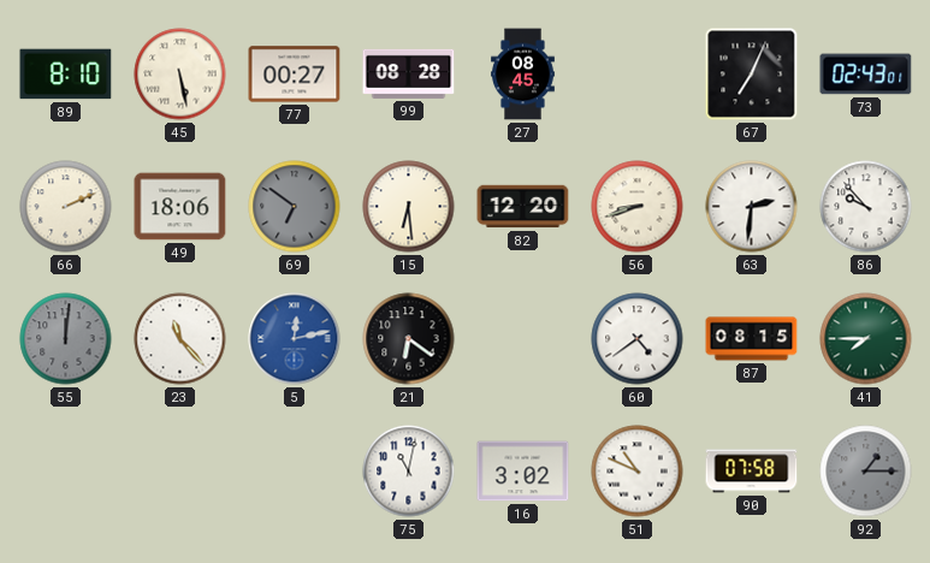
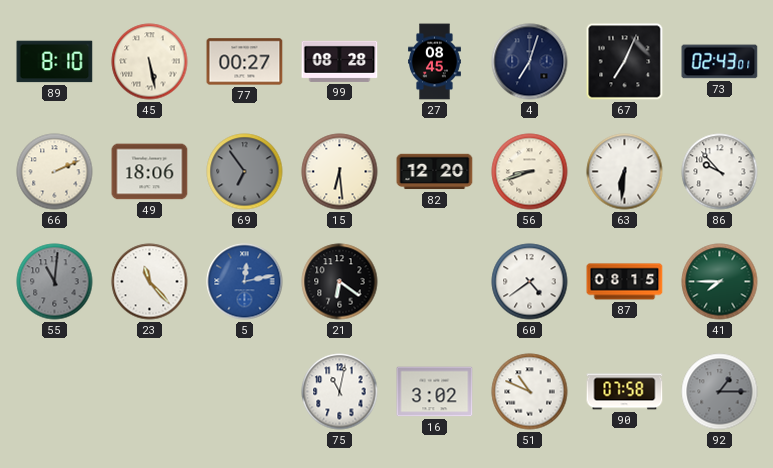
4: none -> 7:03 (530, 62)
69: 6:51 -> 6:54 (245, 172)
63: 2:31 -> 6:31 (625, 172)
55: 12:01 -> 11:01 (55, 282)
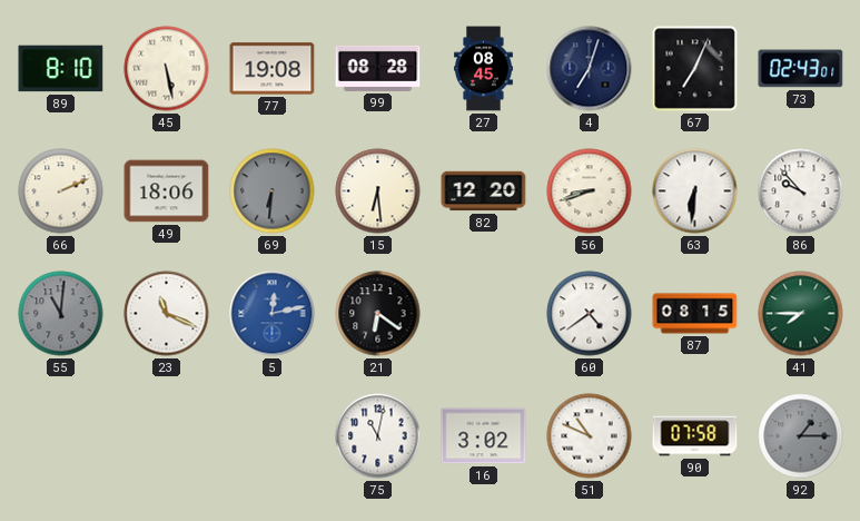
77: 00:27 -> 19:08 (273, 69)
69: 6:54 -> 6:31 (273, 191)
23: 11:23 -> 11:19 (167, 314)
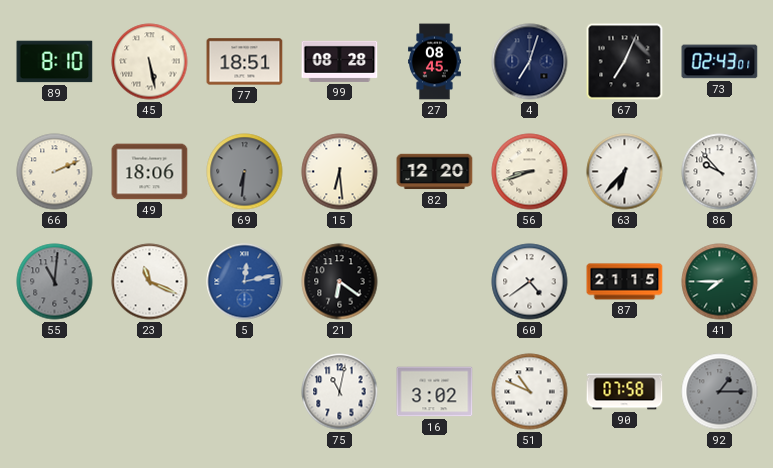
77: 19:08 -> 18:51 (245, 62)
63: 6:31 -> 6:37 (625, 172)
87: 08:15 -> 21:15 (625, 282)
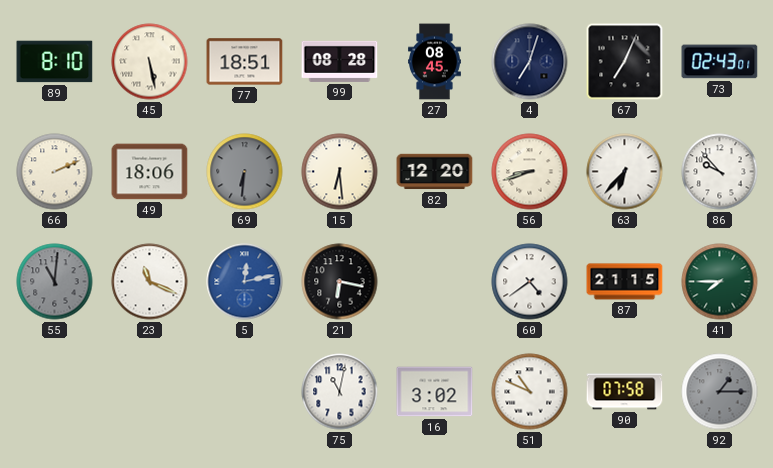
21: 6:21 -> 6:17 (340, 282)
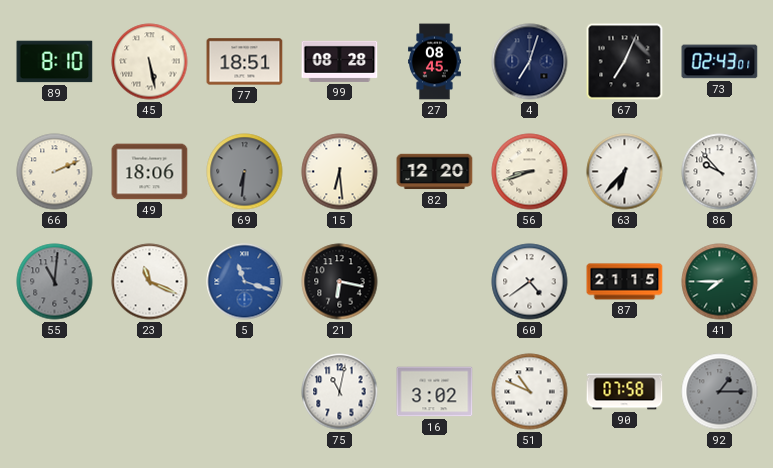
5: 12:13 -> 11:18 (245, 282)
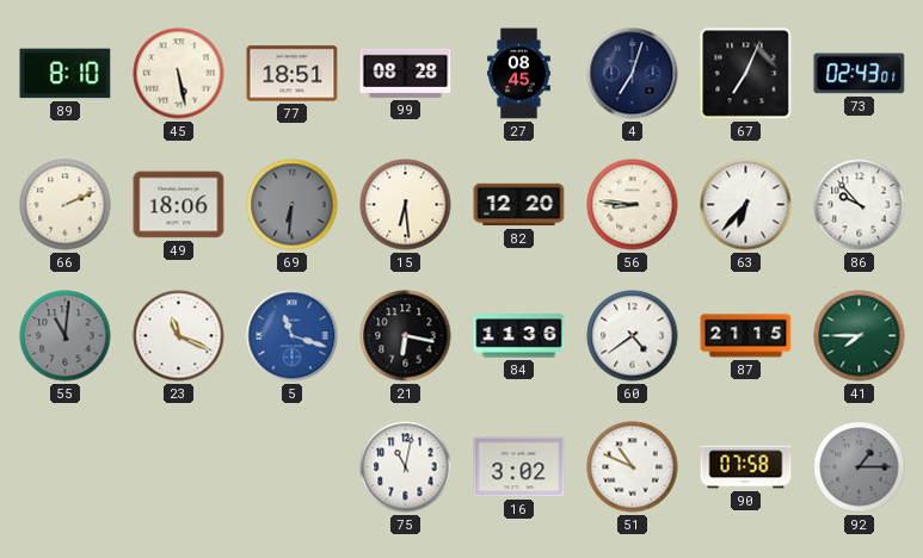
56: 8:42 -> 8:46 (633, 205)
84: none -> 11:36 (519, 336)
